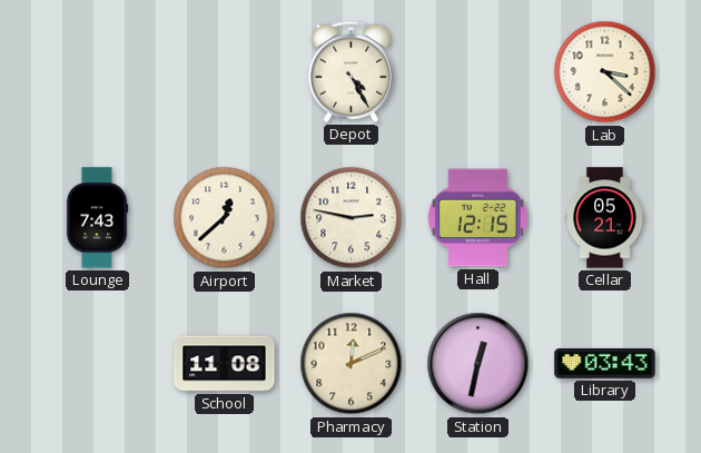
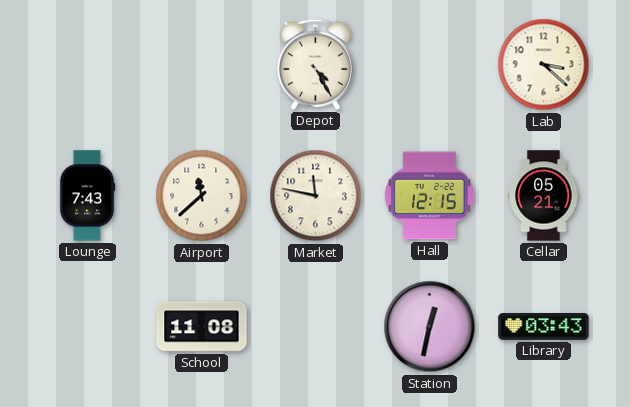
Airport: 12:38 -> 11:38 (202, 196)
Market: 2:47 -> 11:47 (316, 196)
Pharmacy: 12:11 -> none (352, 364)
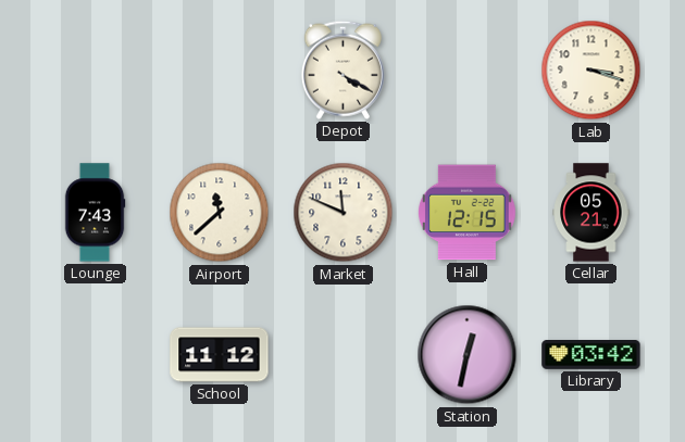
Depot: 4:25 -> 4:20 (342, 70)
Lab: 3:22 -> 3:18 (591, 71)
Market: 11:47 -> 11:49 (344, 213)
School: 11:08 -> 11:12 (220, 355)
Library: 03:43 -> 03:42 (591, 355)
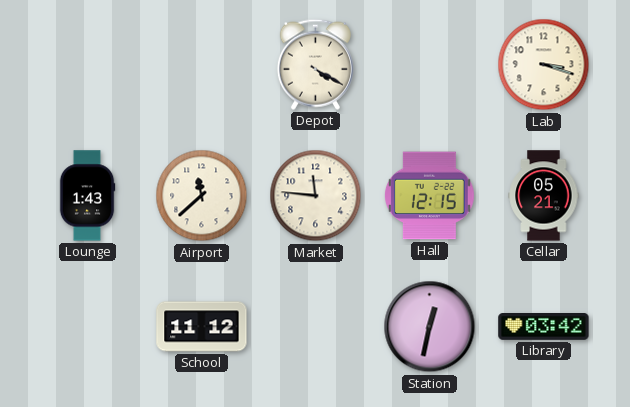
Lounge: 7:43 -> 1:43 (87, 196)
Market: 11:49 -> 11:46 (316, 196)
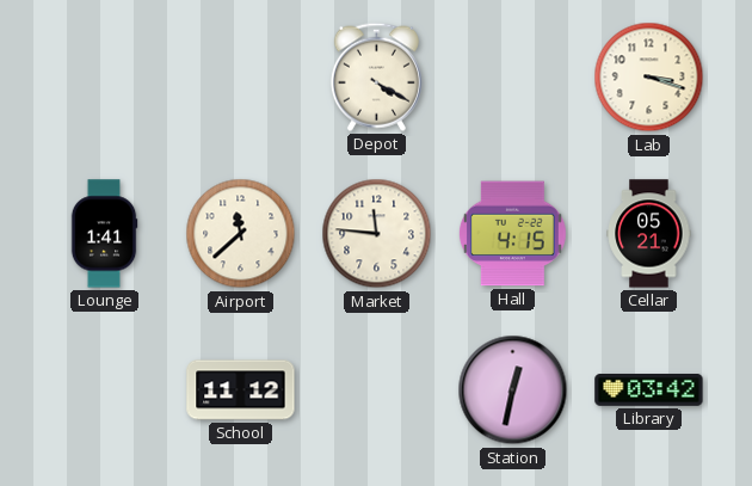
Lounge: 1:43 -> 1:41 (104, 234)
Hall: 12:15 -> 4:15 (513, 234)
